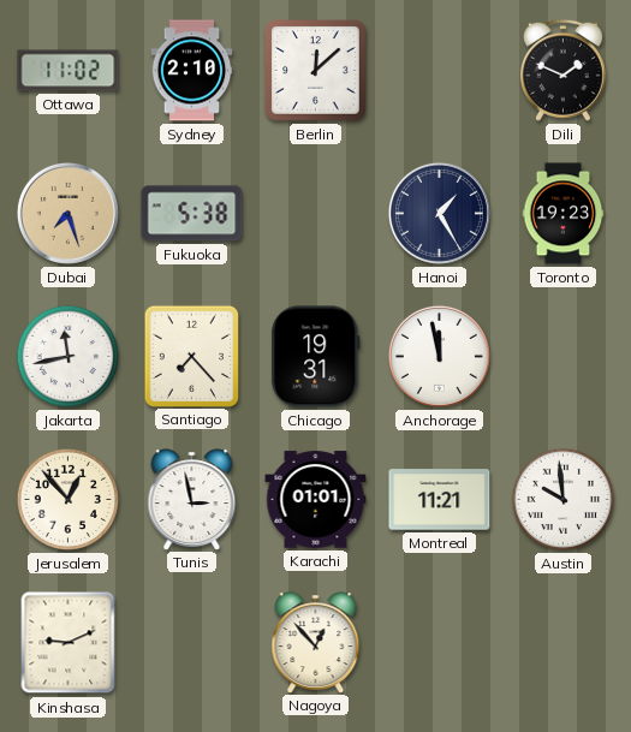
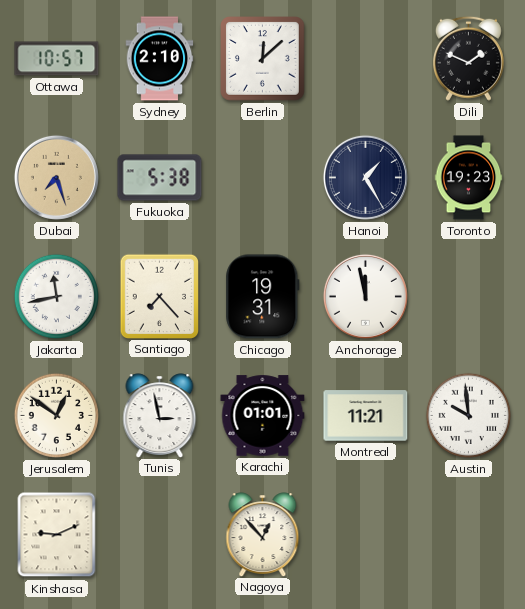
Ottawa: 11:02 -> 10:57 (57, 59)
Jerusalem: 12:53 -> 12:51 (56, 415)
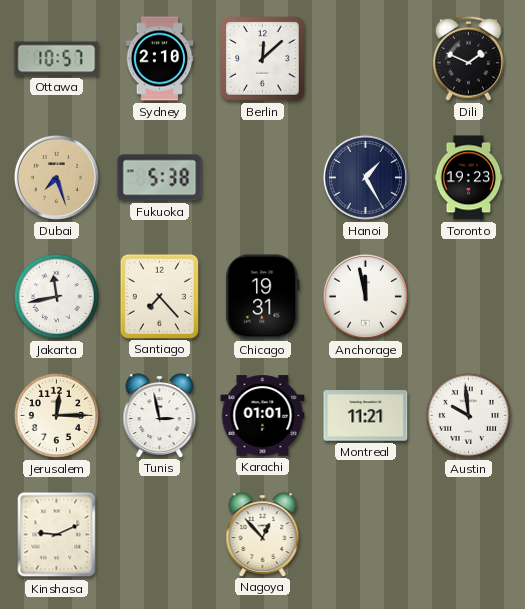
Jerusalem: 12:51 -> 12:15 (56, 415)
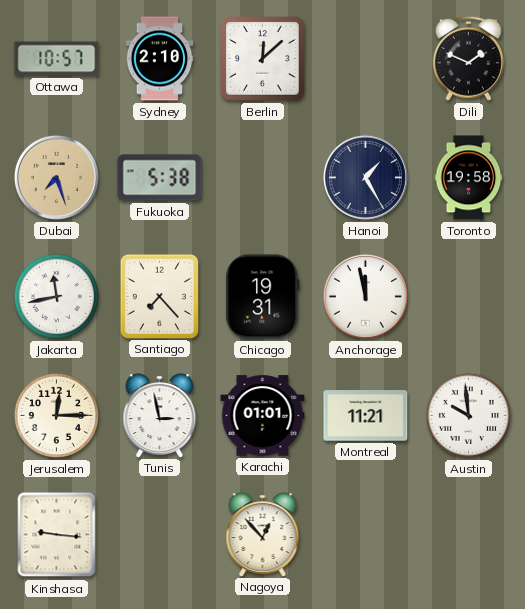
Toronto: 19:23 -> 19:58 (469, 178)
Kinshasa: 9:11 -> 9:16 (57, 535)
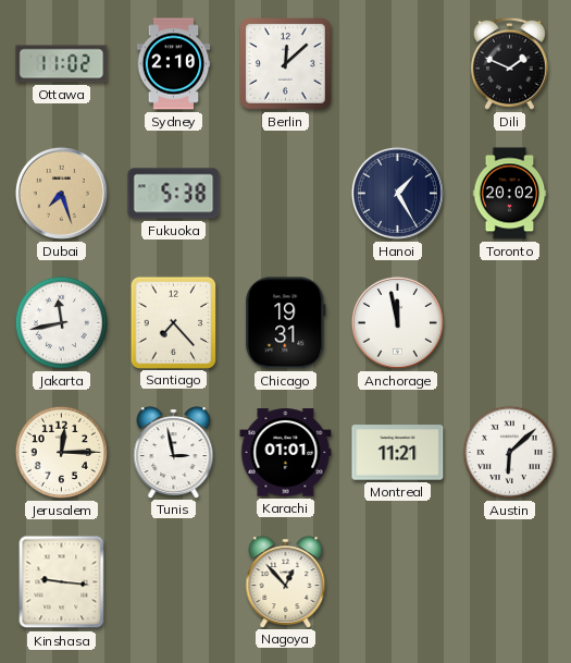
Ottawa: 10:57 -> 11:02 (62, 64)
Toronto: 19:58 -> 20:02 (510, 194)
Austin: 9:59 -> 6:08 (509, 452)
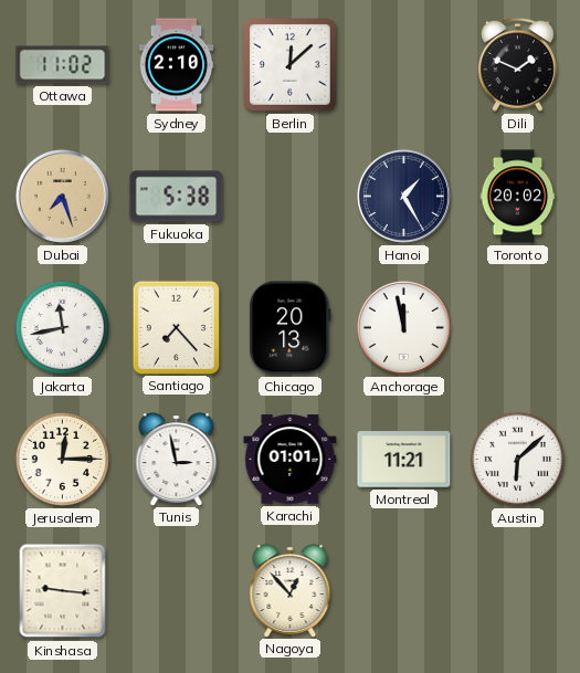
Chicago: 19:31 -> 20:13 (291, 328)
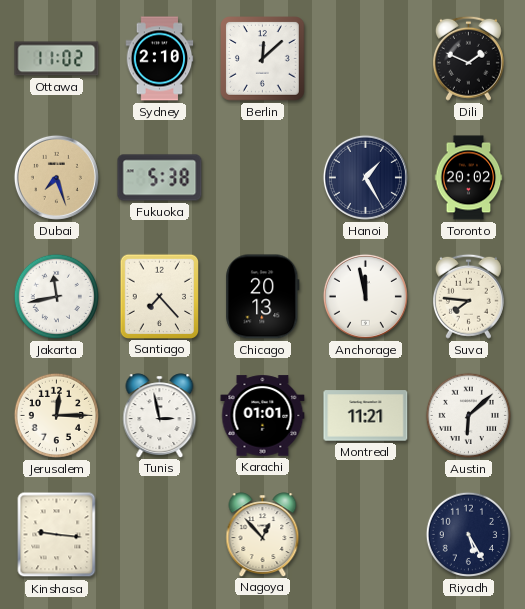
Suva: none -> 7:46 (468, 296)
Riyadh: none -> 5:25 (468, 534)
